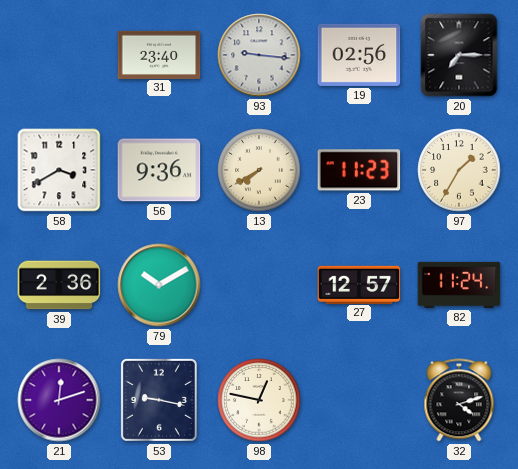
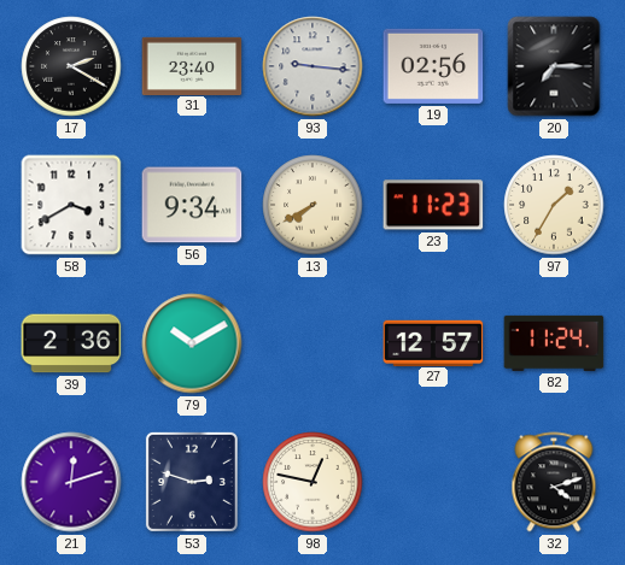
17: none -> 2:20 (71, 66)
56: 9:36 -> 9:34 (192, 205)
53: 9:17 -> 2:48 (192, 482)
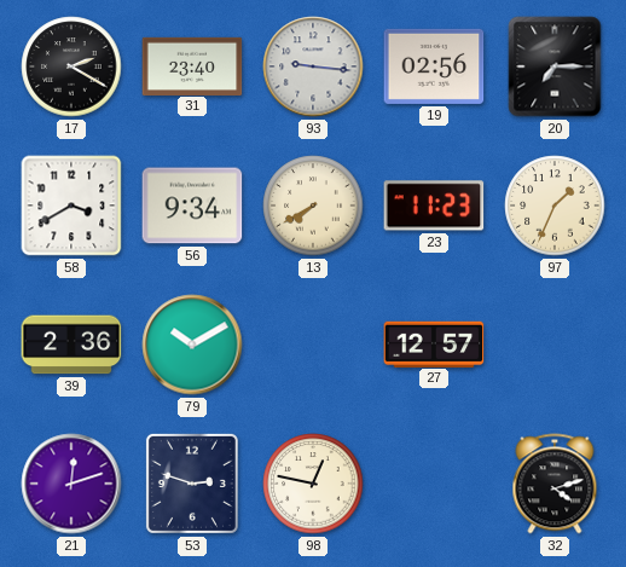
97: 1:35 -> 1:34 (555, 206)
82: 11:24 -> none (554, 343)
